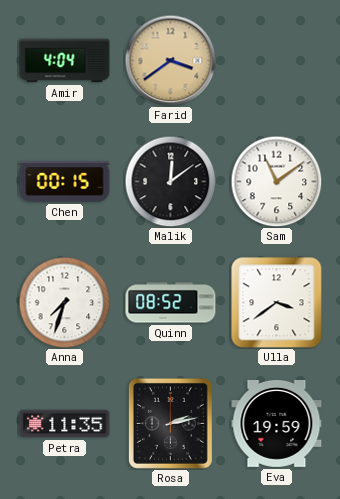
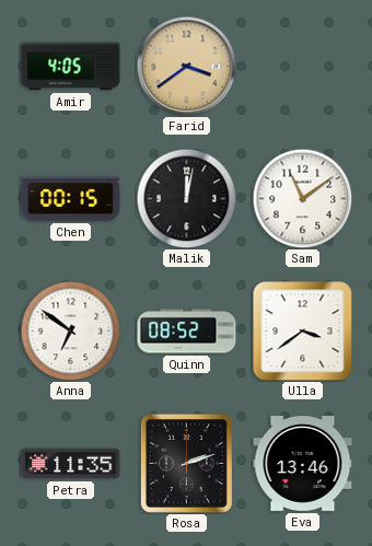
Amir: 4:04 -> 4:05 (71, 67)
Malik: 12:09 -> 12:02 (186, 198)
Anna: 7:33 -> 6:51 (70, 330)
Rosa: 2:13 -> 2:12 (186, 463)
Eva: 19:59 -> 13:46 (303, 463)
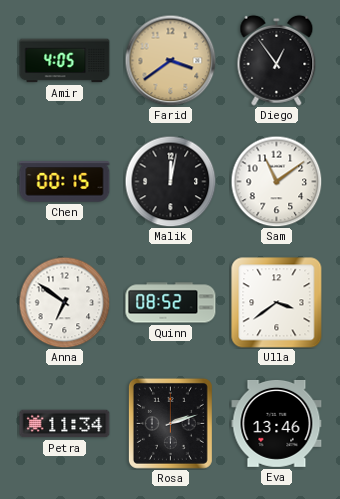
Diego: none -> 12:54 (277, 60)
Petra: 11:35 -> 11:34 (65, 424)
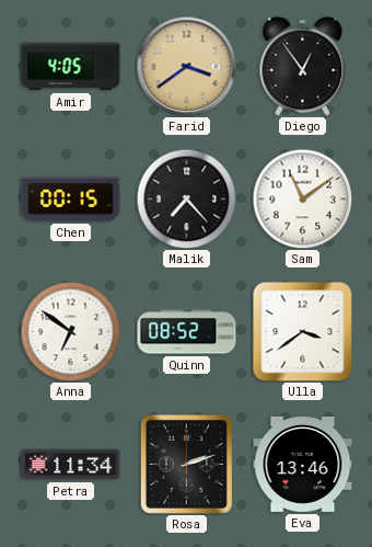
Malik: 12:02 -> 7:23 (186, 198)
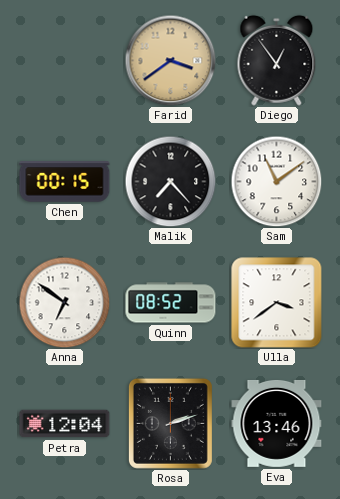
Amir: 4:05 -> none (71, 67)
Petra: 11:34 -> 12:04 (65, 424)
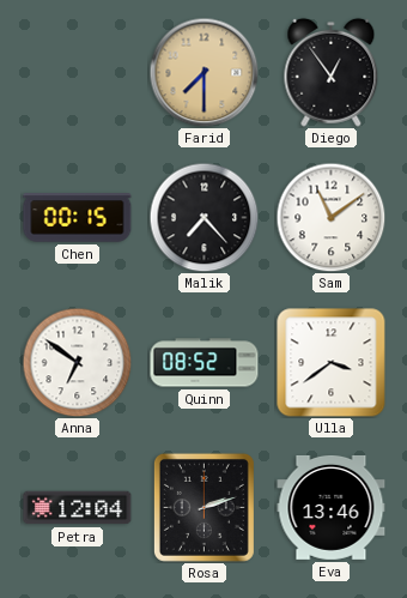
Farid: 3:39 -> 7:30 (203, 72)
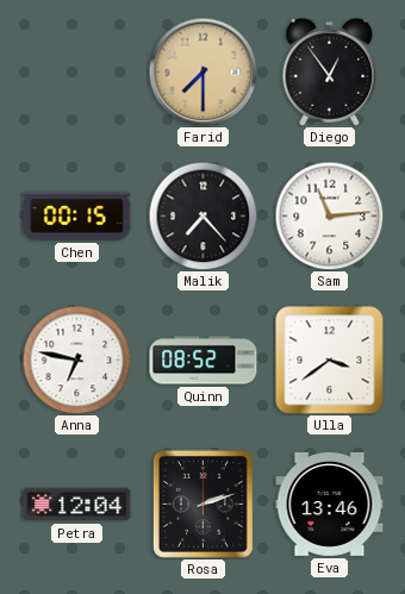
Sam: 11:09 -> 11:14 (329, 215)
Anna: 6:51 -> 6:47 (76, 359)
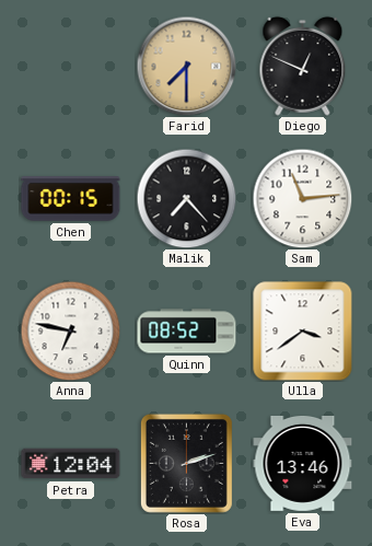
Diego: 12:54 -> 12:49 (303, 66)
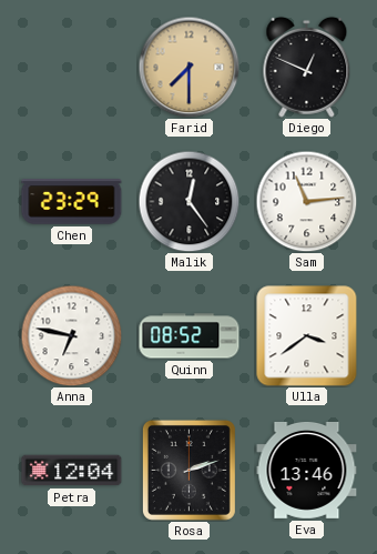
Chen: 00:15 -> 23:29 (72, 202)
Malik: 7:23 -> 12:24 (188, 201)
